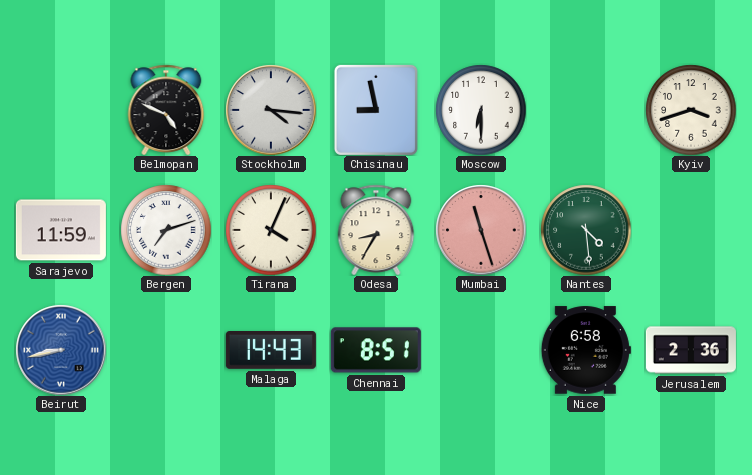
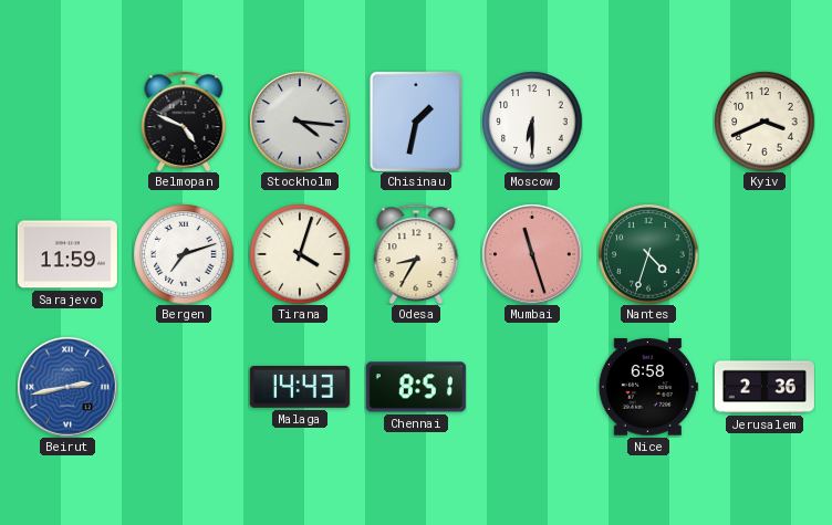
Chisinau: 8:58 -> 1:32 (416, 122)
Kyiv: 3:42 -> 3:41 (765, 122)
Tirana: 4:04 -> 4:03 (300, 254)
Nantes: 4:29 -> 4:33 (648, 254)
Beirut: 8:43 -> 2:43 (67, 387)
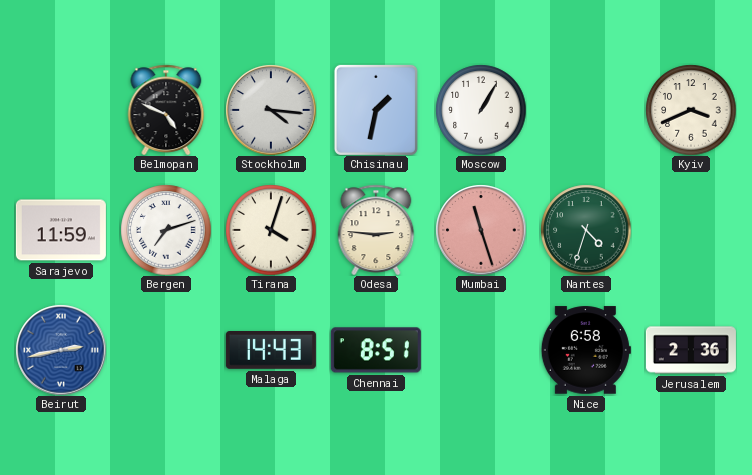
Moscow: 6:30 -> 1:05 (481, 110)
Odesa: 8:35 -> 2:46 (376, 229)
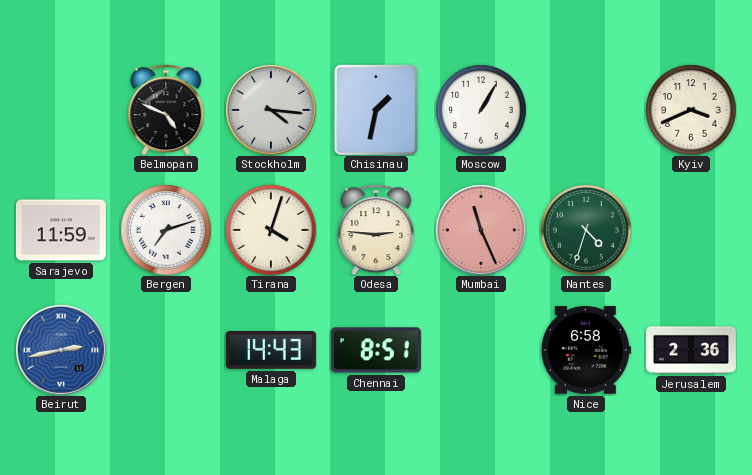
Mumbai: 11:27 -> 11:26 (481, 230)
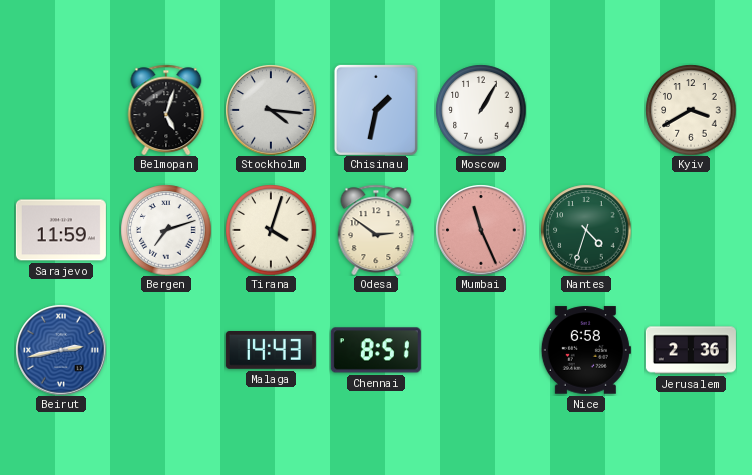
Belmopan: 4:49 -> 5:03 (166, 109)
Kyiv: 3:41 -> 3:40 (691, 110)
Odesa: 2:46 -> 2:51 (376, 229)
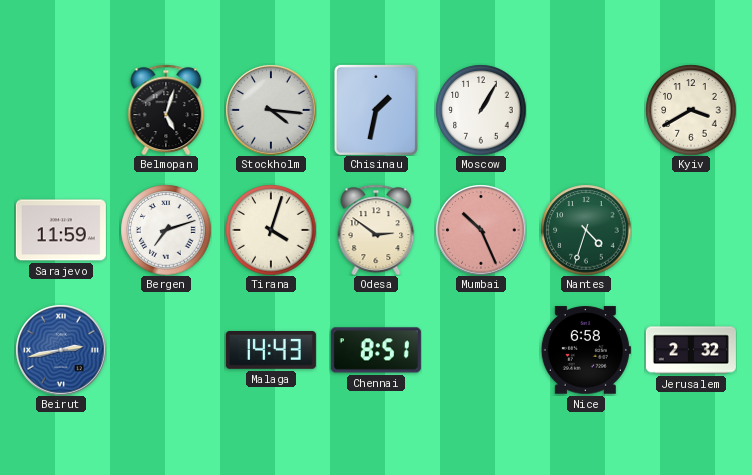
Mumbai: 11:26 -> 10:26 (481, 230)
Jerusalem: 2:36 -> 2:32 (691, 350)
